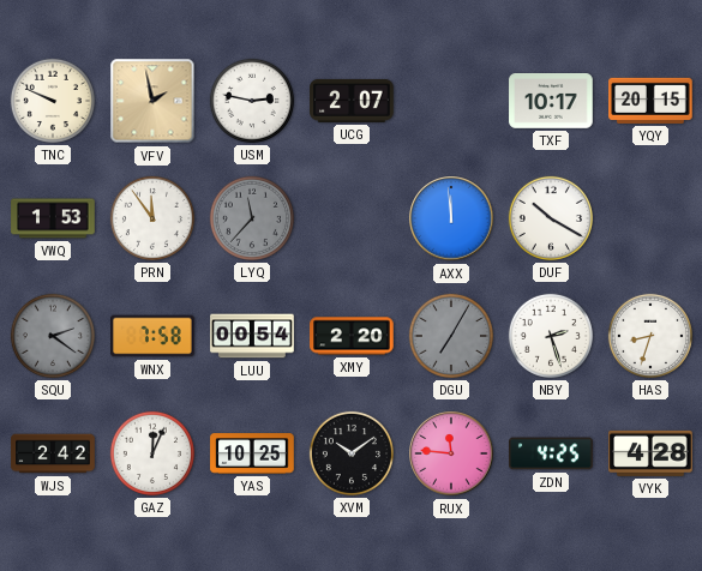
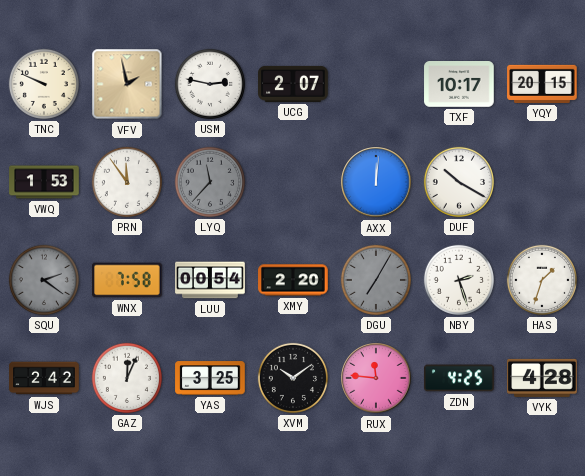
AXX: 11:59 -> 12:01 (376, 182)
HAS: 8:33 -> 1:33 (542, 280)
YAS: 10:25 -> 3:25 (210, 378)
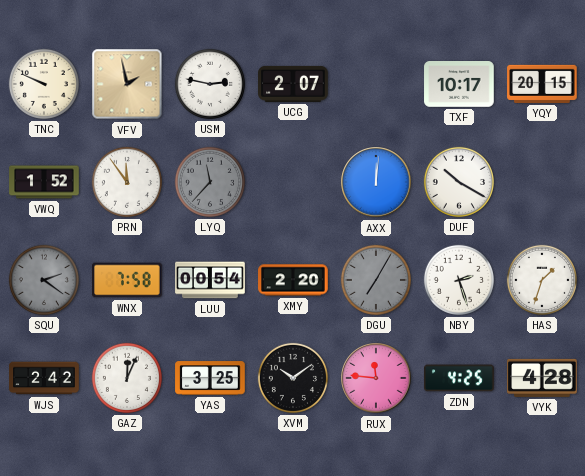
VWQ: 1:53 -> 1:52 (44, 182)
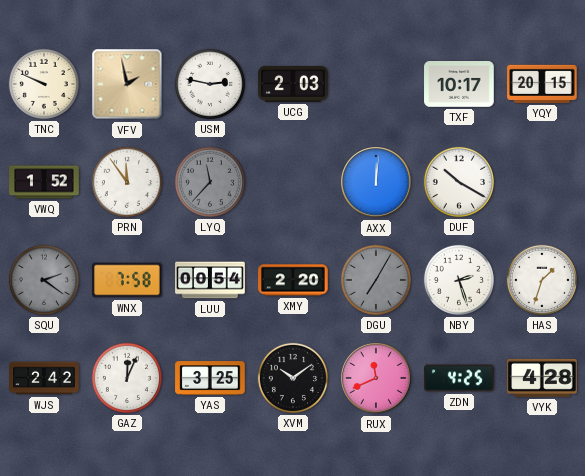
UCG: 2:07 -> 2:03 (293, 84)
RUX: 11:46 -> 11:41 (376, 378)
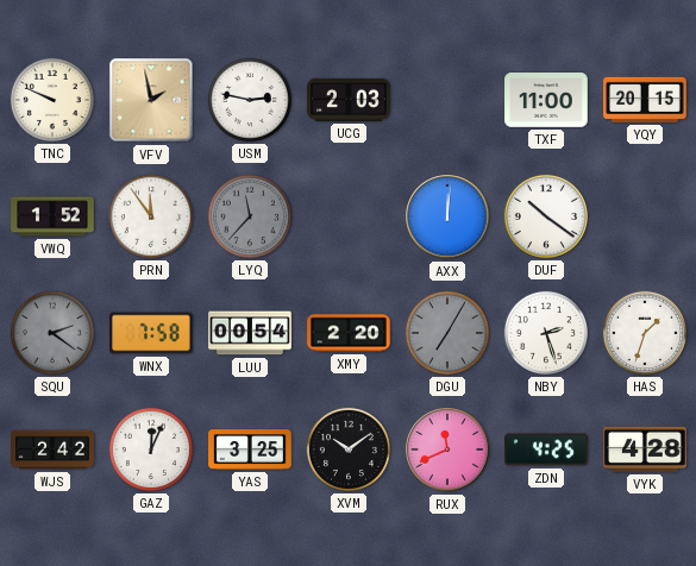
TXF: 10:17 -> 11:00 (546, 100)
DUF: 10:20 -> 10:21 (546, 216)
